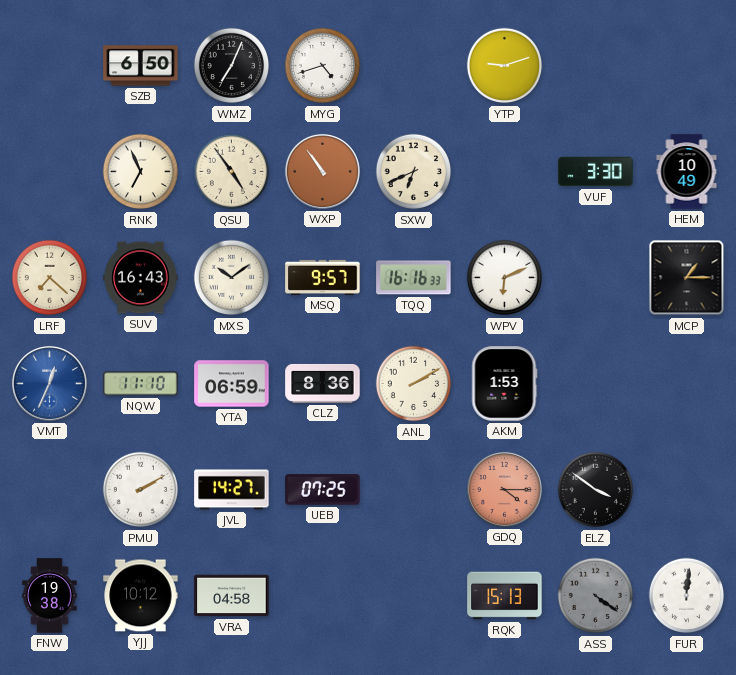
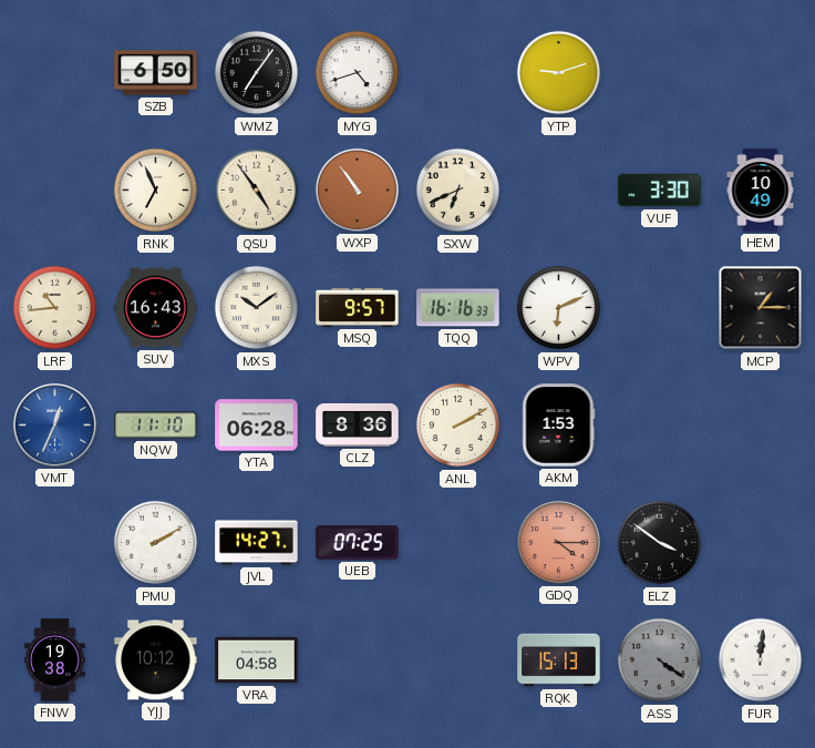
WMZ: 7:04 -> 7:06 (257, 73)
LRF: 7:22 -> 10:44 (55, 308)
YTA: 06:59 -> 06:28 (257, 426)
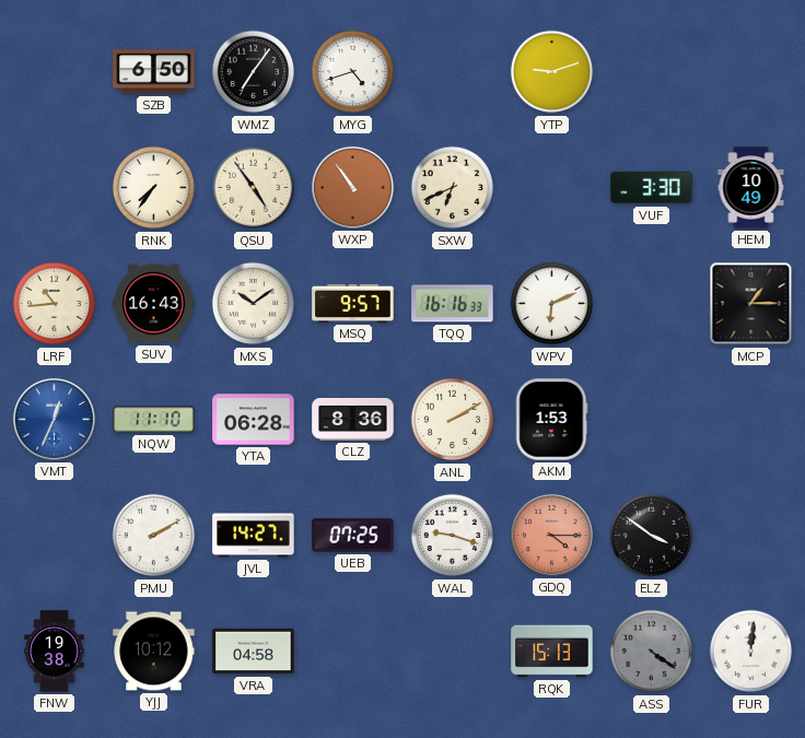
RNK: 6:56 -> 7:36 (154, 188)
WAL: none -> 9:18 (453, 536)
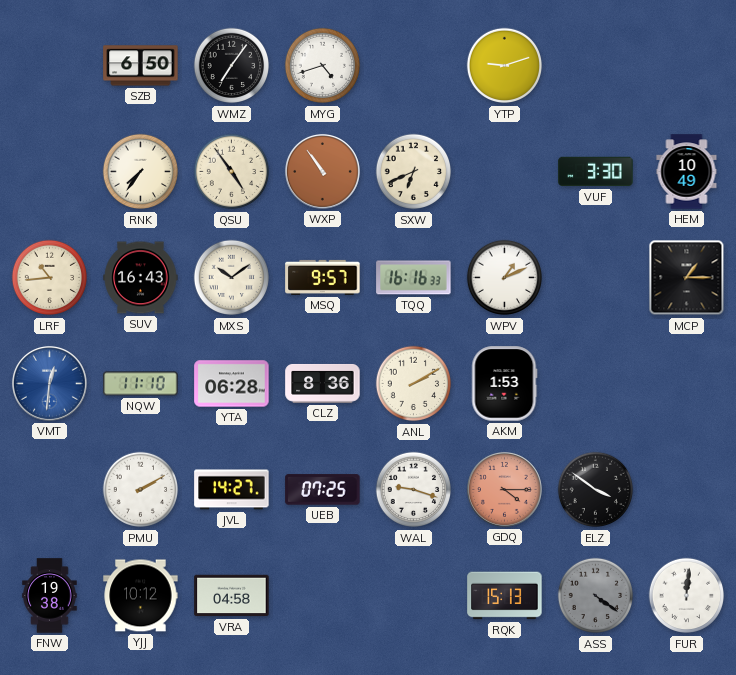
WPV: 6:11 -> 1:11 (505, 278)
VMT: 12:34 -> 12:31 (49, 383)
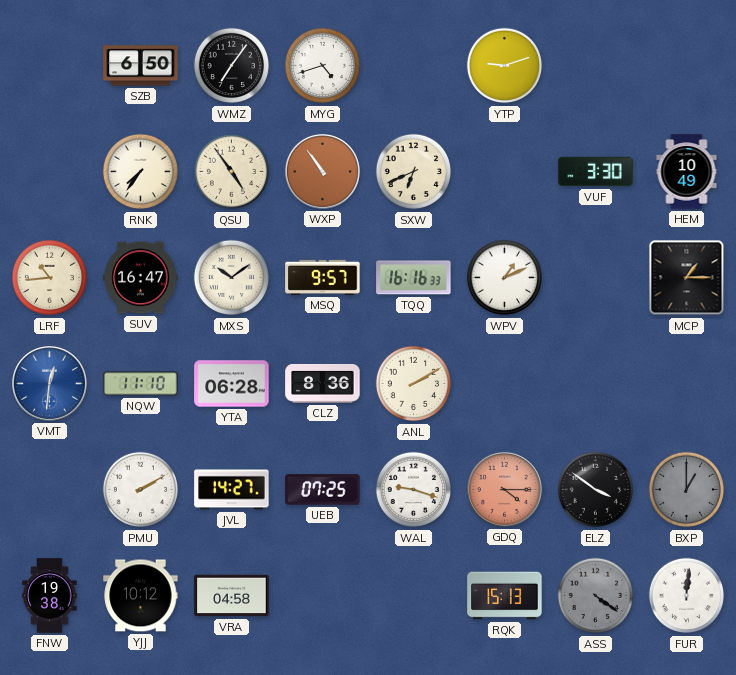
SUV: 16:43 -> 16:47 (141, 278)
AKM: 1:53 -> none (505, 384)
BXP: none -> 1:00 (687, 490)
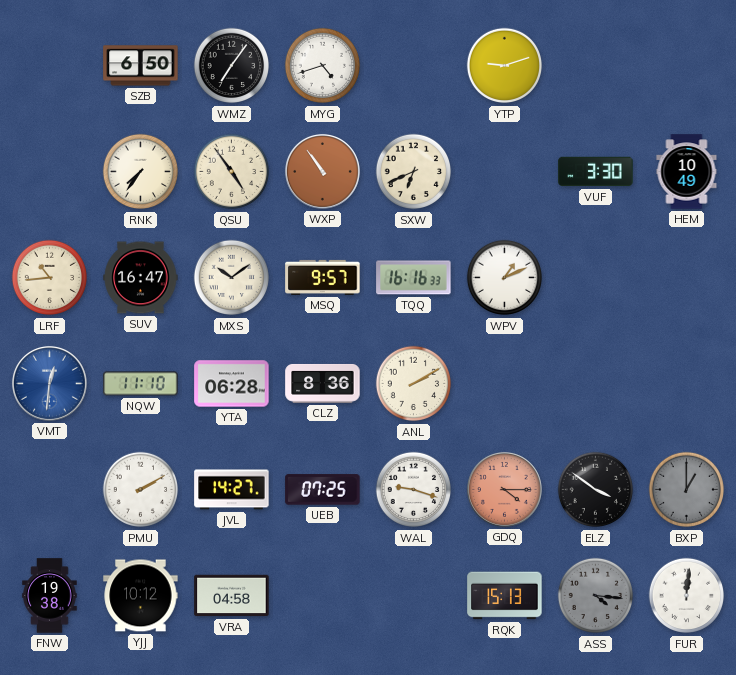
MCP: 1:15 -> none (687, 278)
ASS: 4:21 -> 4:16 (596, 596)
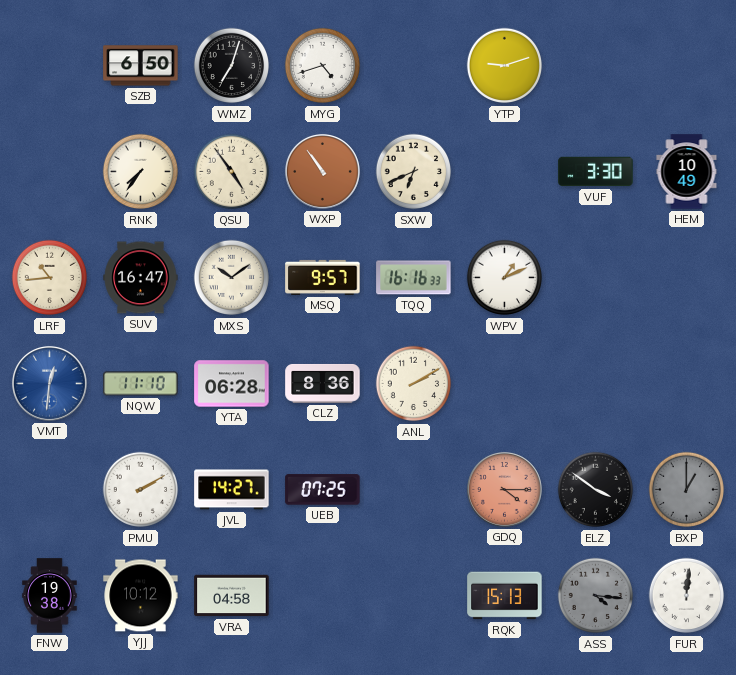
WMZ: 7:06 -> 7:03 (232, 66)
WAL: 9:18 -> none (414, 490)
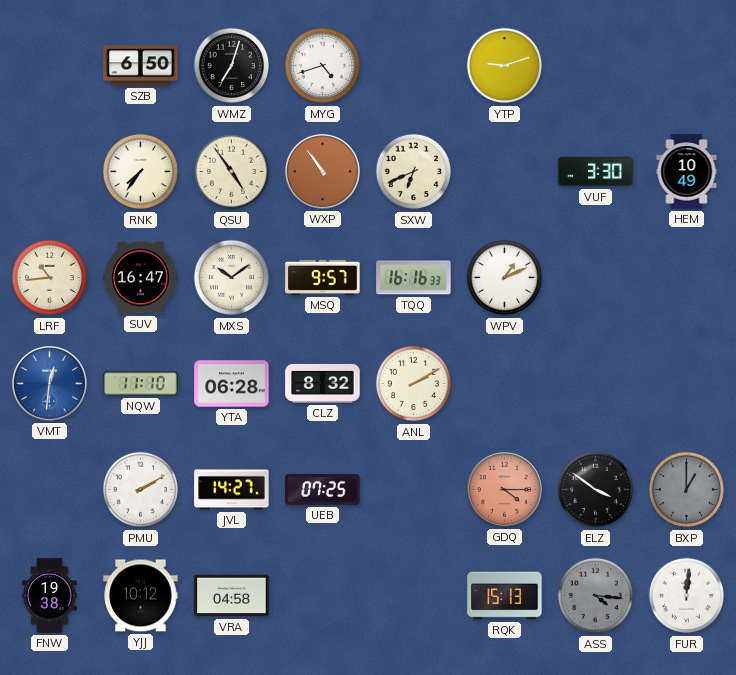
CLZ: 8:36 -> 8:32 (323, 383)
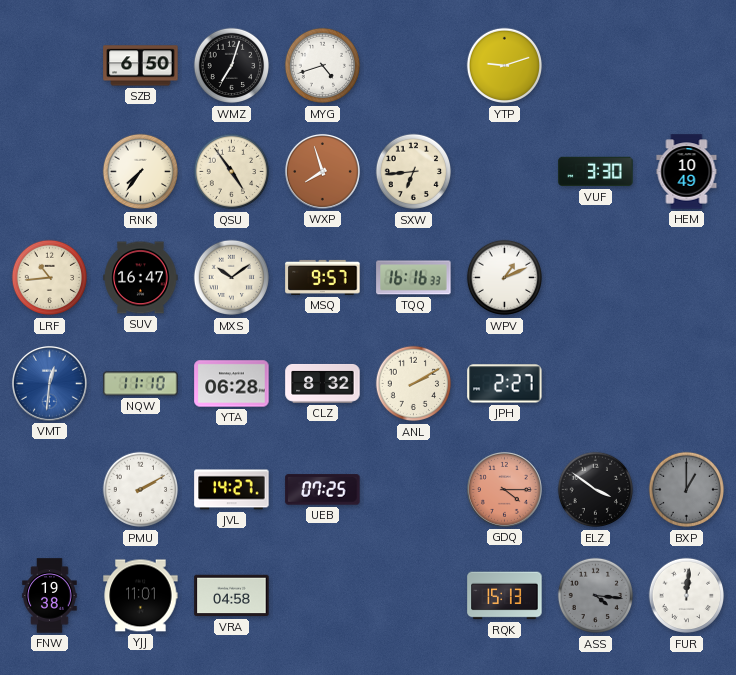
WXP: 10:54 -> 7:57 (322, 171)
SXW: 6:41 -> 6:44 (414, 172)
JPH: none -> 2:27 (505, 384)
YJJ: 10:12 -> 11:01 (141, 596)
